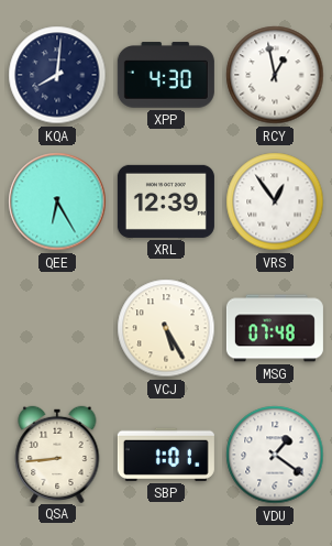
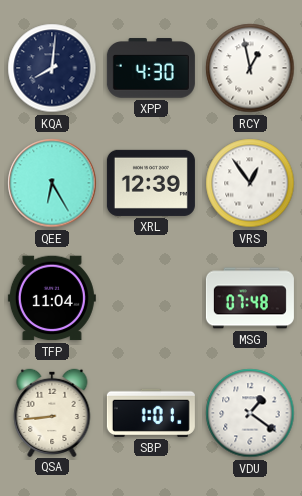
TFP: none -> 11:04 (52, 298)
VCJ: 5:25 -> none (166, 328)
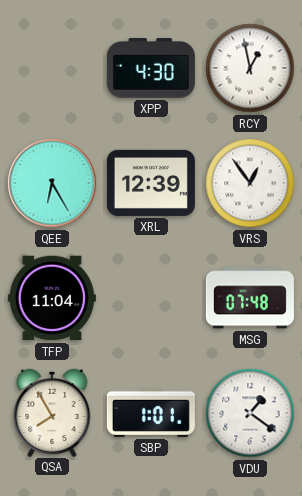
KQA: 8:01 -> none (52, 68)
QSA: 8:44 -> 7:55 (52, 412)
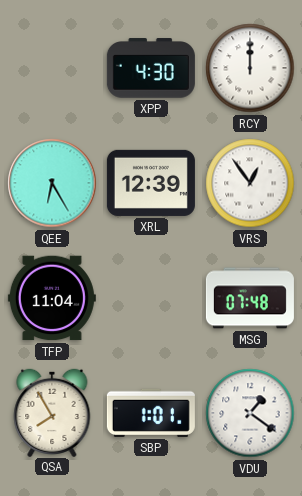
RCY: 12:58 -> 12:00 (250, 68)
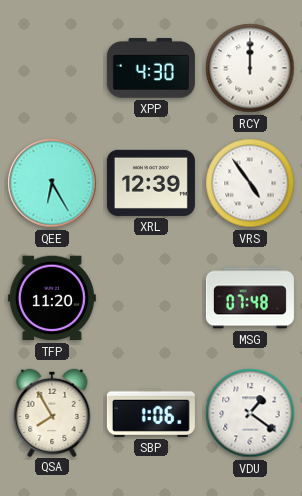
VRS: 12:54 -> 4:54 (250, 183)
TFP: 11:04 -> 11:20 (52, 298)
SBP: 1:01 -> 1:06 (151, 413)
